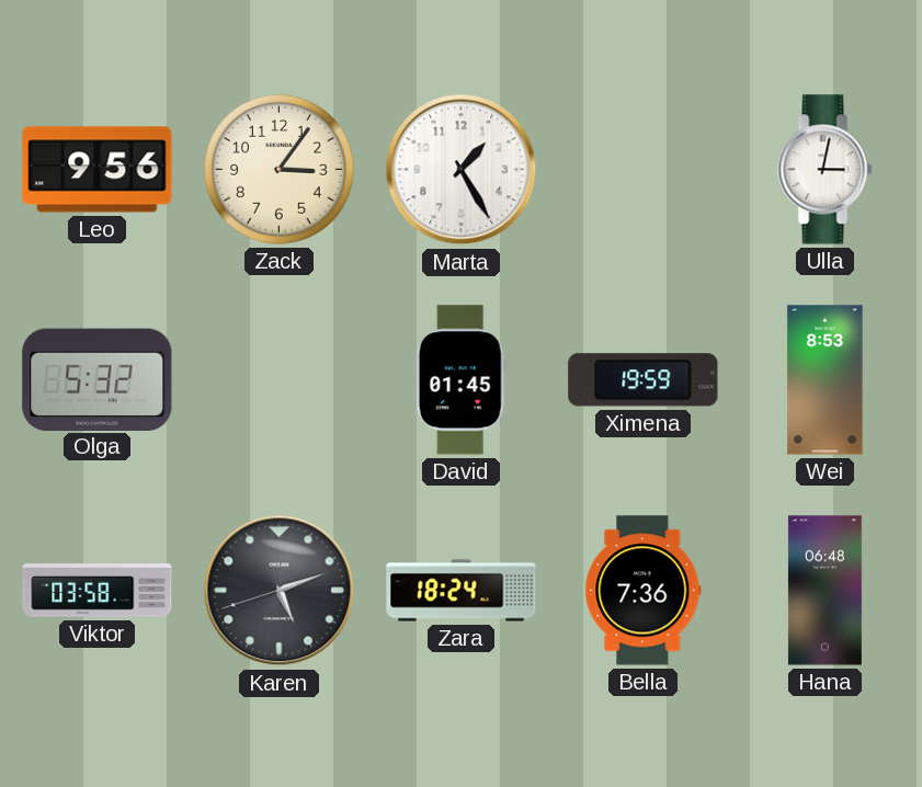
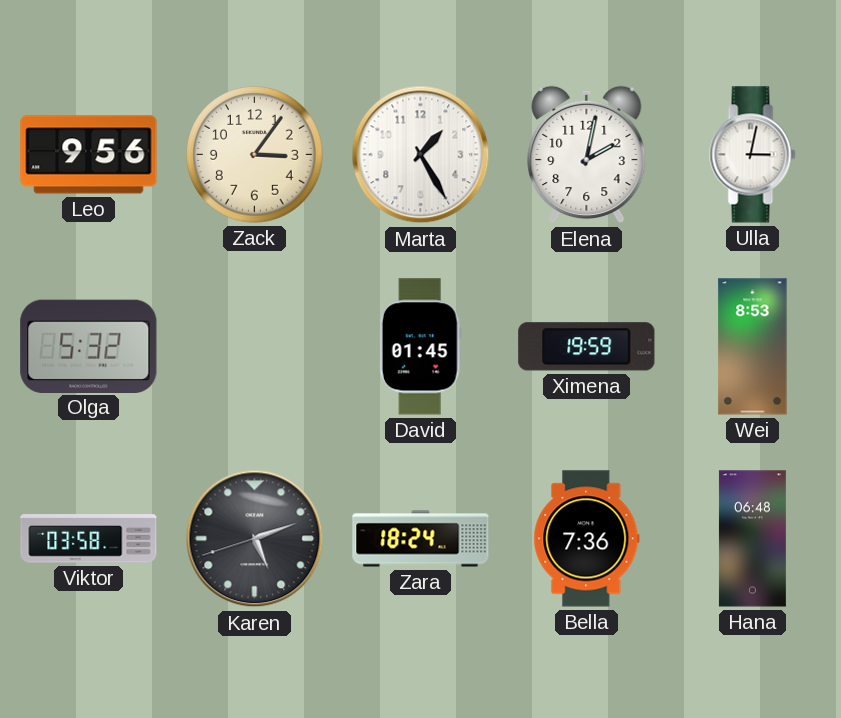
Elena: none -> 2:02 (587, 155)
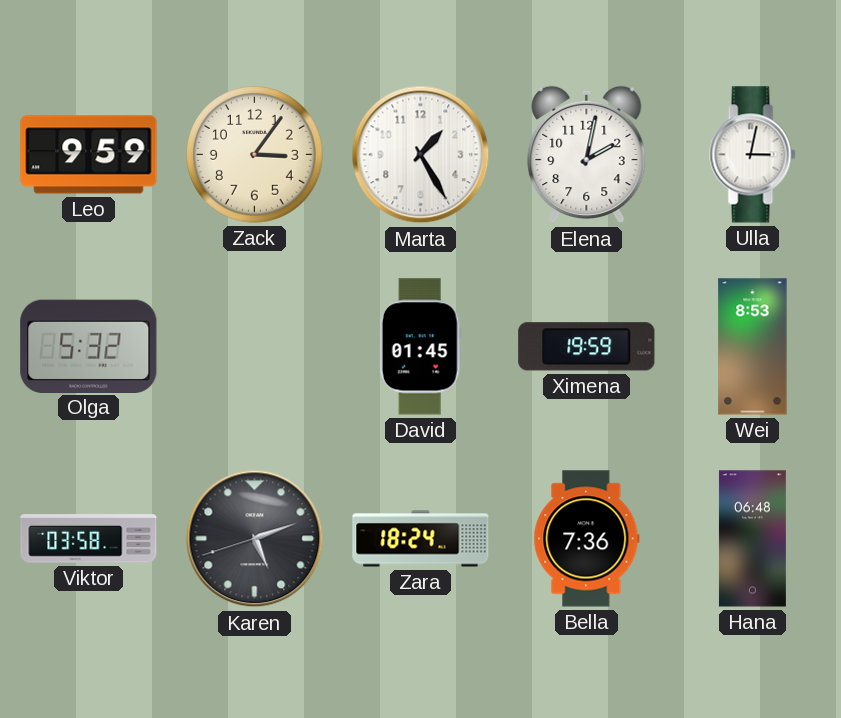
Leo: 9:56 -> 9:59 (89, 155)
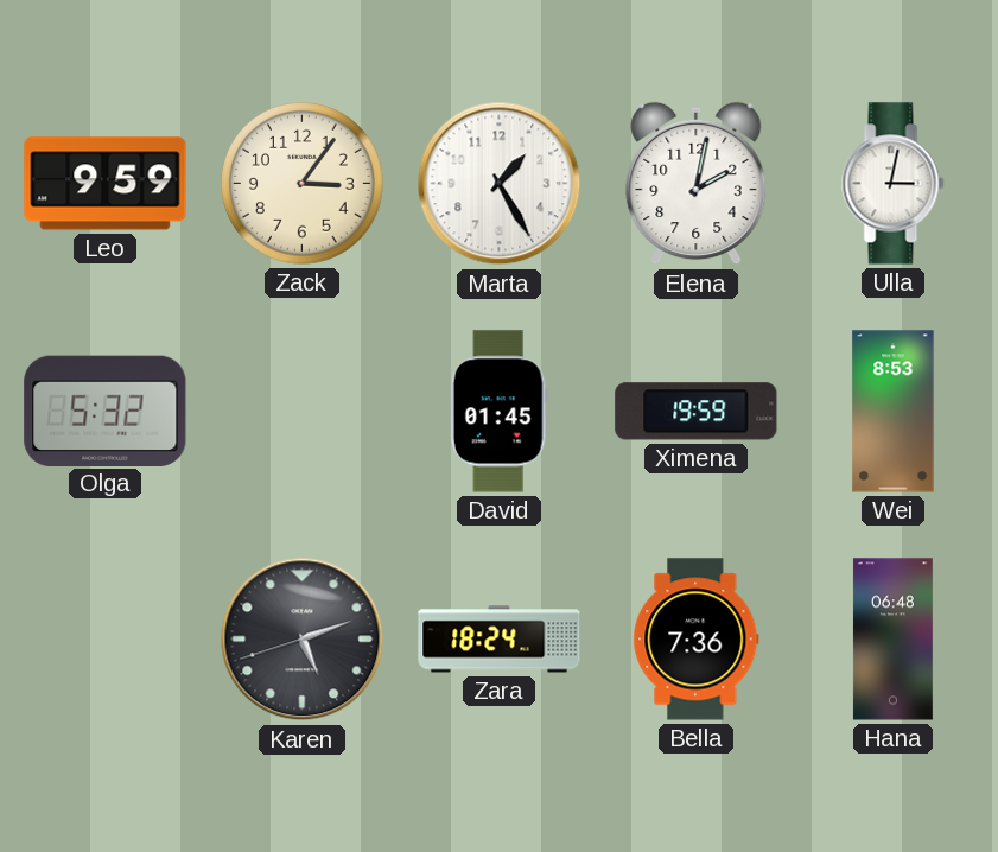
Viktor: 03:58 -> none (89, 539)
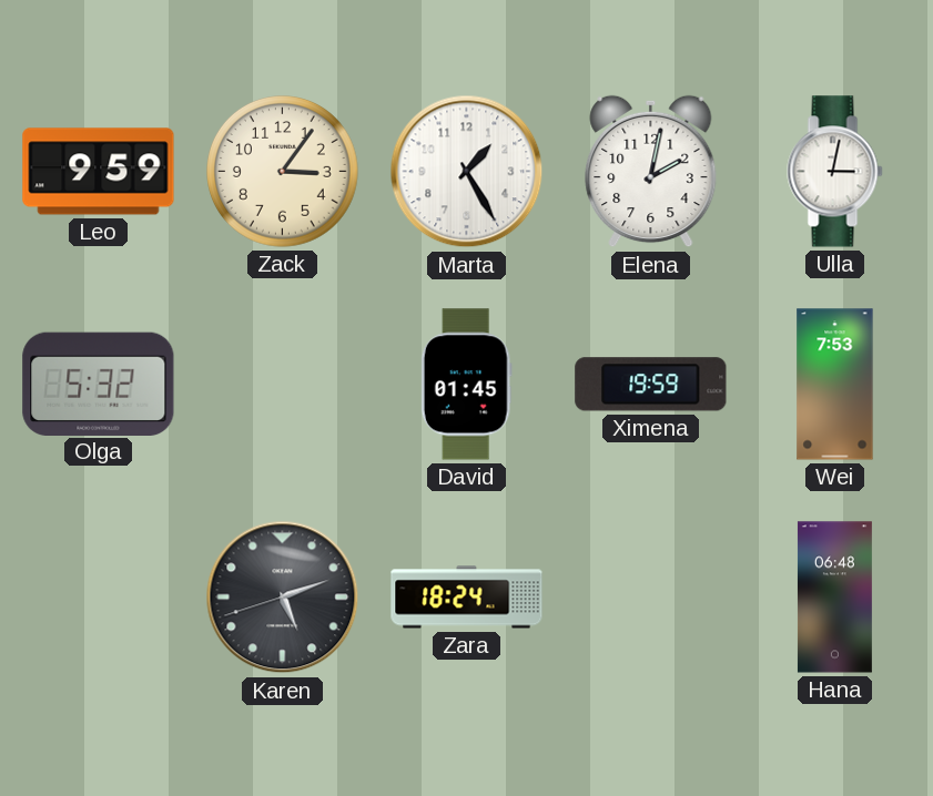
Wei: 8:53 -> 7:53 (835, 385)
Bella: 7:36 -> none (697, 640)
